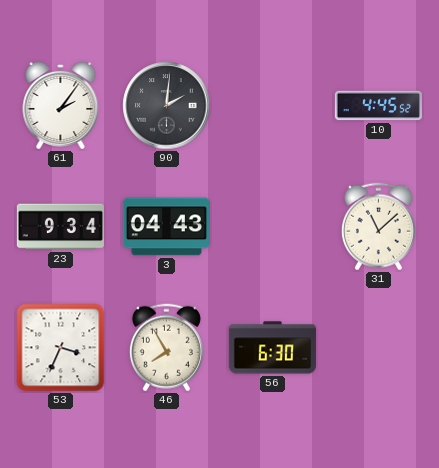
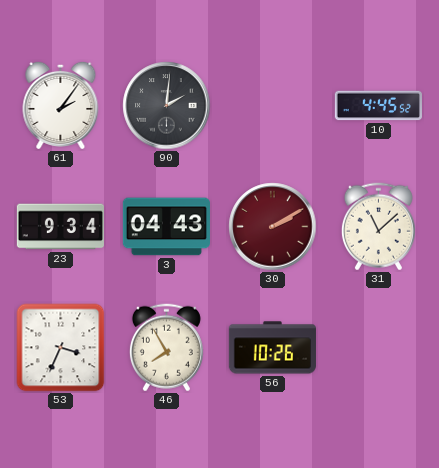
30: none -> 2:10 (273, 227)
56: 6:30 -> 10:26 (272, 348)
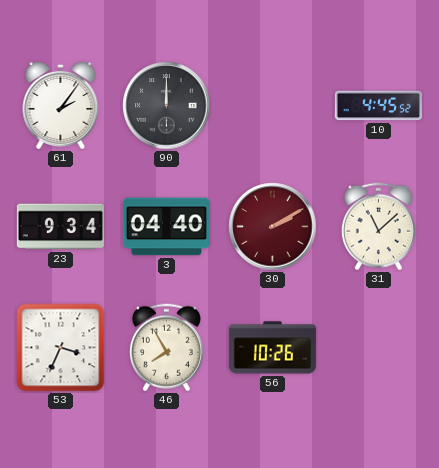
90: 2:01 -> 12:00 (167, 106)
3: 04:43 -> 04:40 (166, 227)
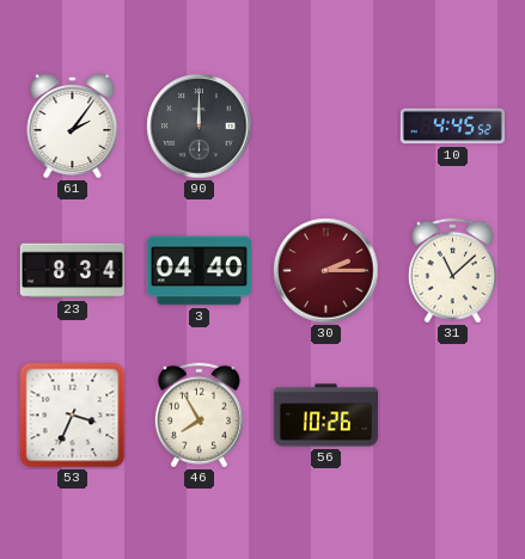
23: 9:34 -> 8:34 (72, 271)
30: 2:10 -> 2:15 (326, 271)
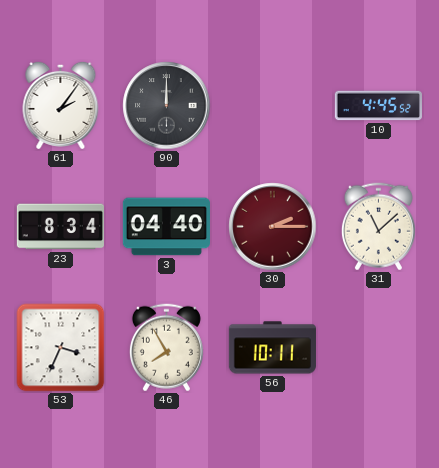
56: 10:26 -> 10:11 (272, 348)
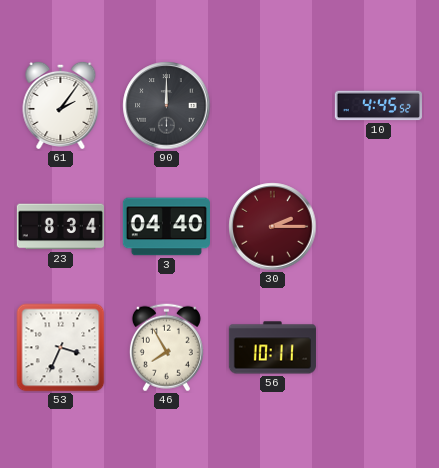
31: 11:08 -> none (378, 227)
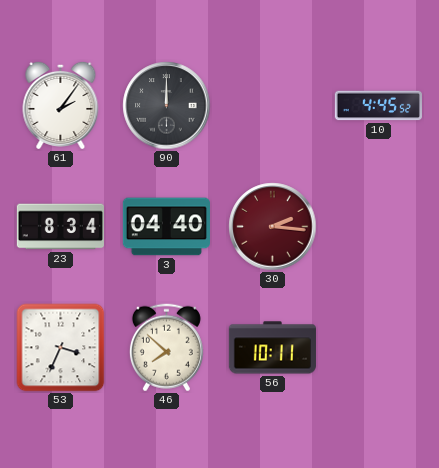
30: 2:15 -> 2:16 (273, 227)
46: 7:55 -> 7:52 (166, 348)
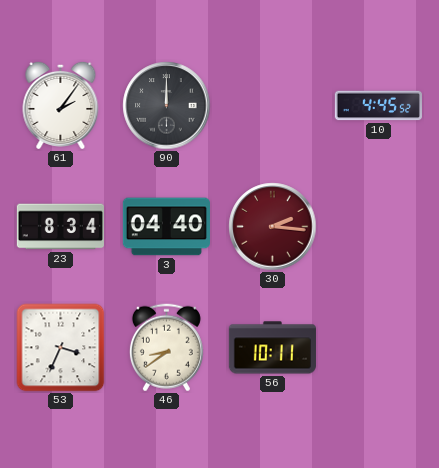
46: 7:52 -> 8:39 (166, 348)
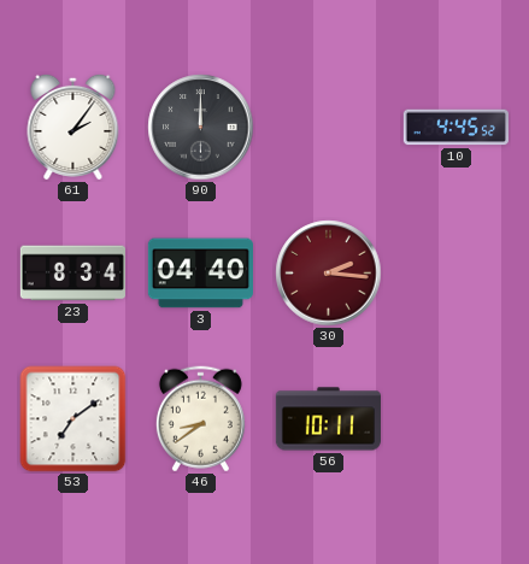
53: 3:34 -> 7:09 (74, 419)
